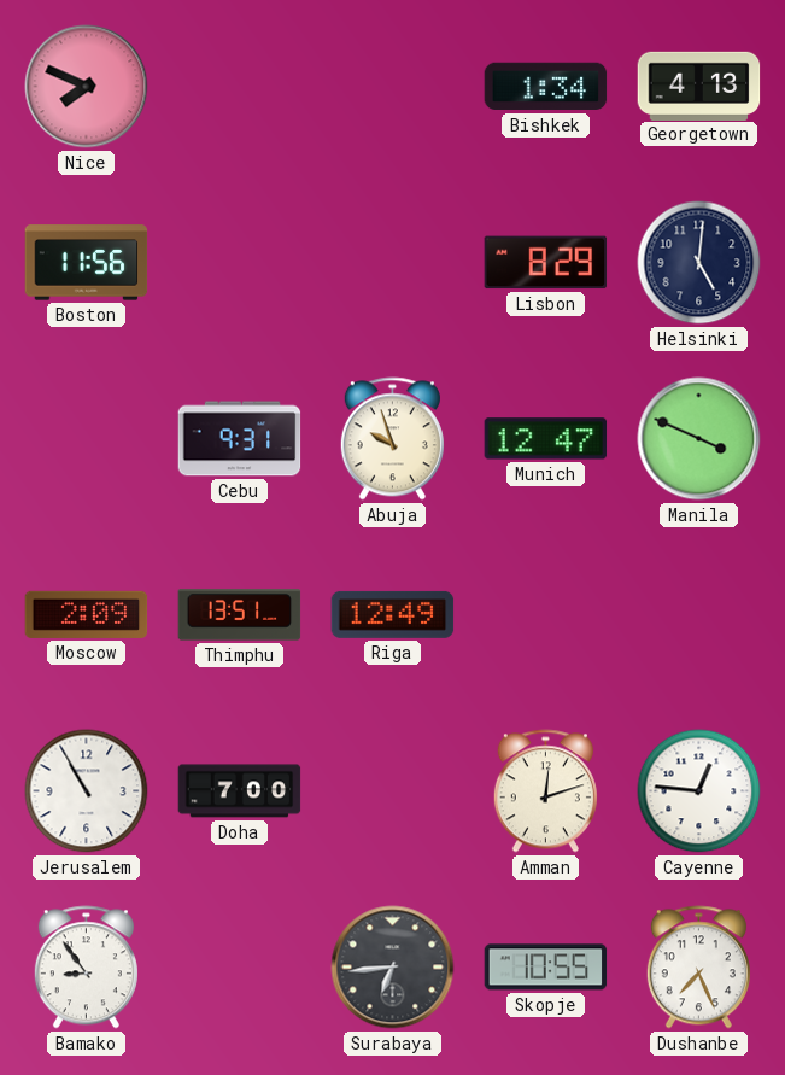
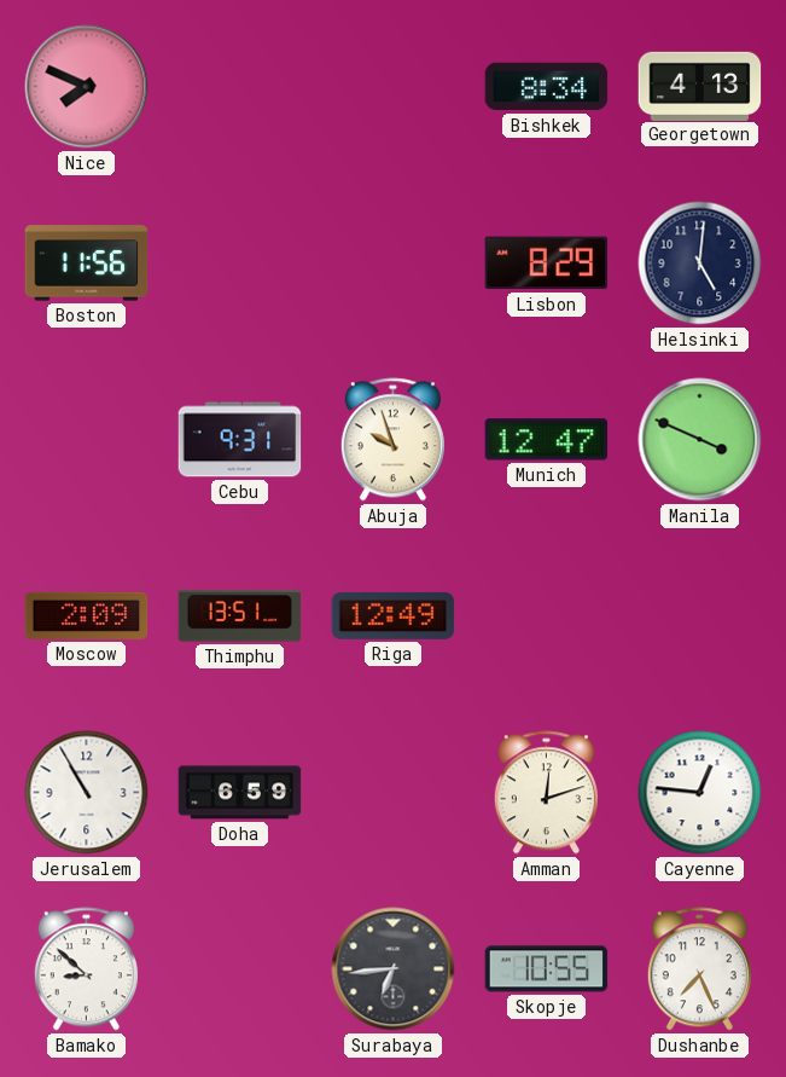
Bishkek: 1:34 -> 8:34 (547, 87)
Doha: 7:00 -> 6:59 (240, 793)
Bamako: 8:54 -> 8:52 (86, 969)
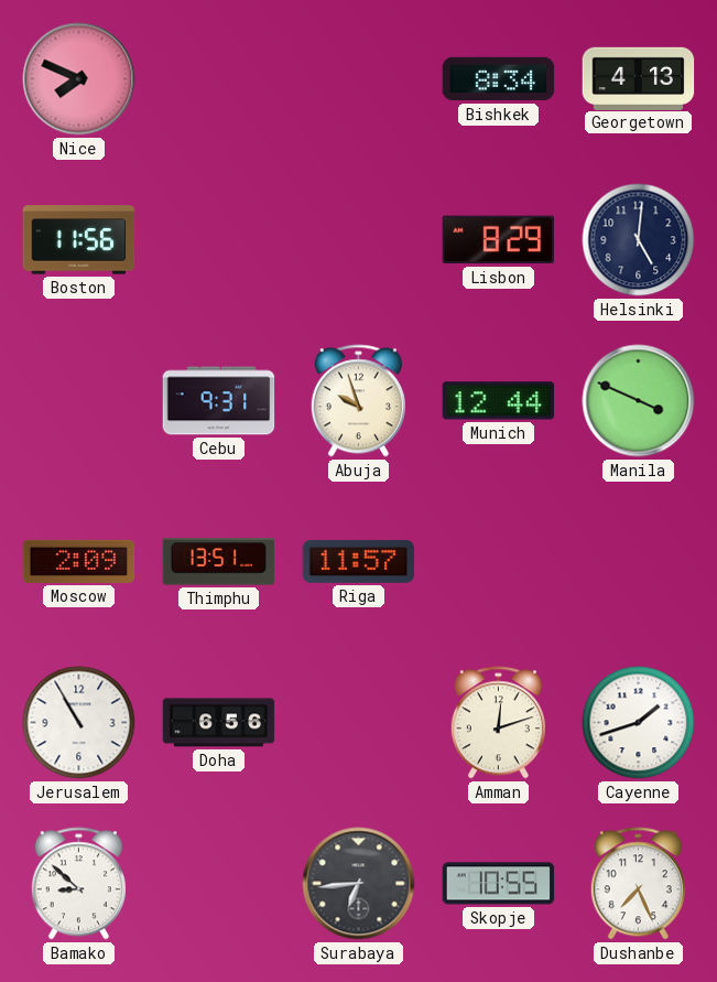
Munich: 12:47 -> 12:44 (499, 401)
Riga: 12:49 -> 11:57 (359, 561)
Doha: 6:59 -> 6:56 (219, 723)
Cayenne: 12:46 -> 1:42 (639, 723)
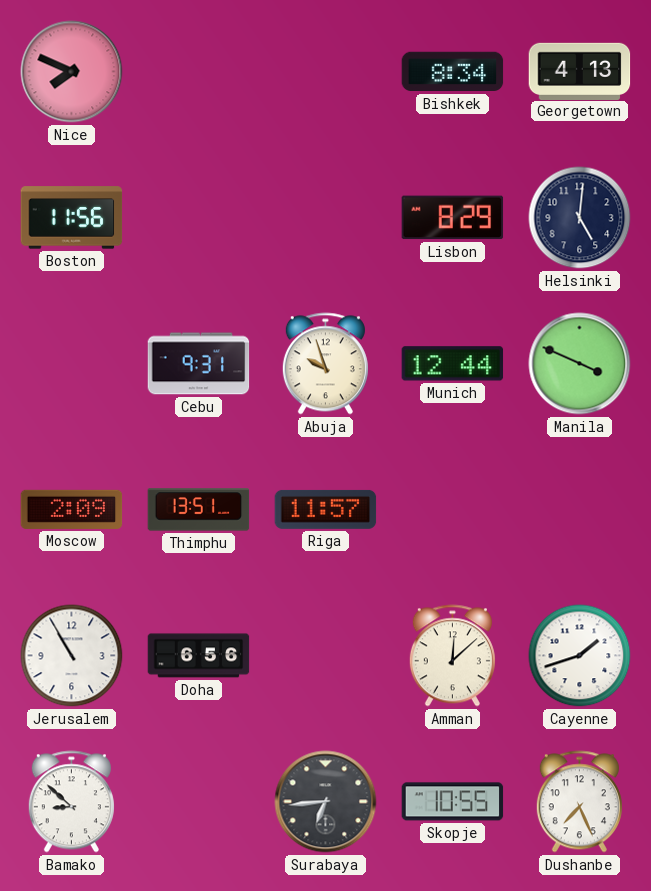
Amman: 12:12 -> 12:08 (452, 656)
